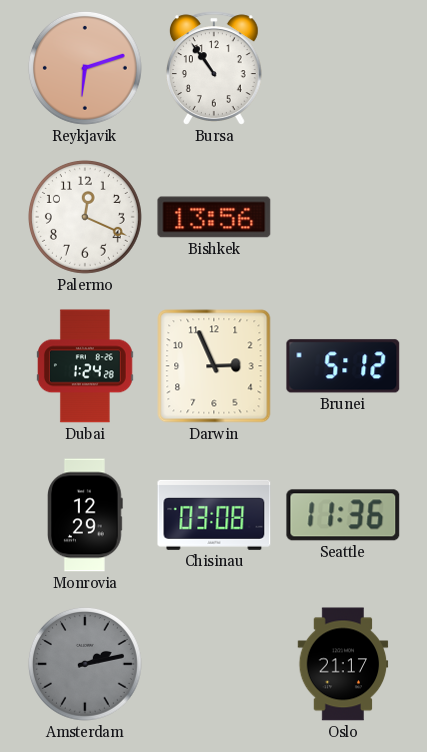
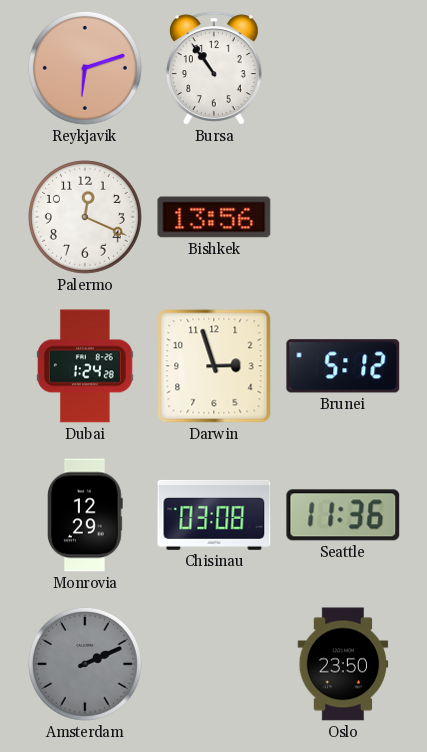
Darwin: 2:56 -> 2:57 (214, 366)
Amsterdam: 2:13 -> 2:11 (85, 664)
Oslo: 21:17 -> 23:50 (343, 664)
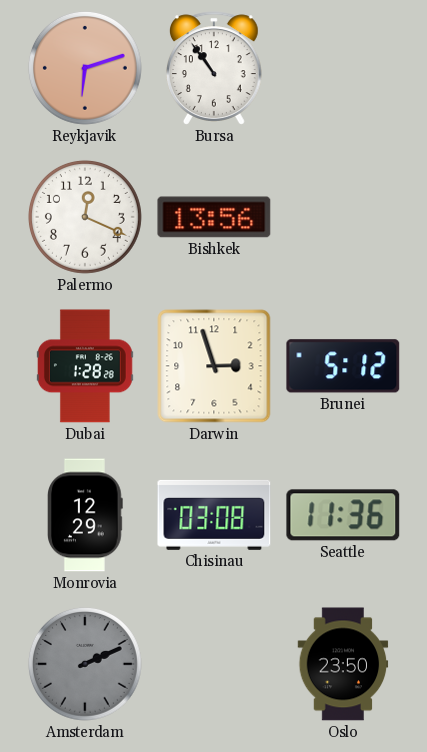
Dubai: 1:24 -> 1:28 (86, 366)
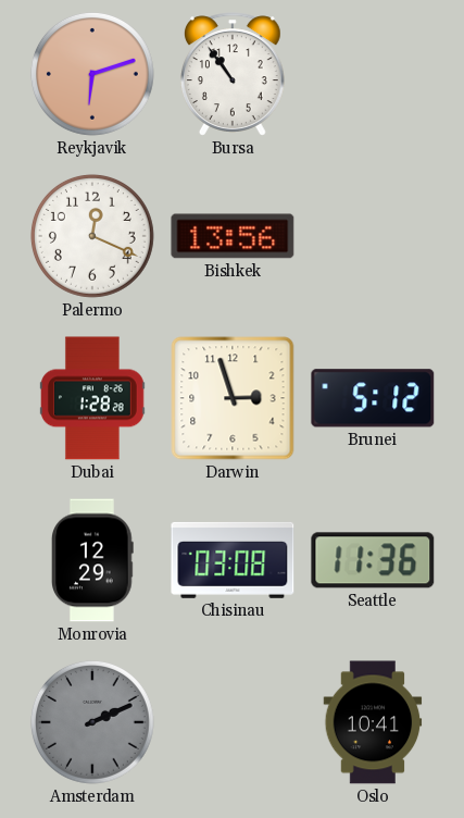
Oslo: 23:50 -> 10:41 (373, 722)
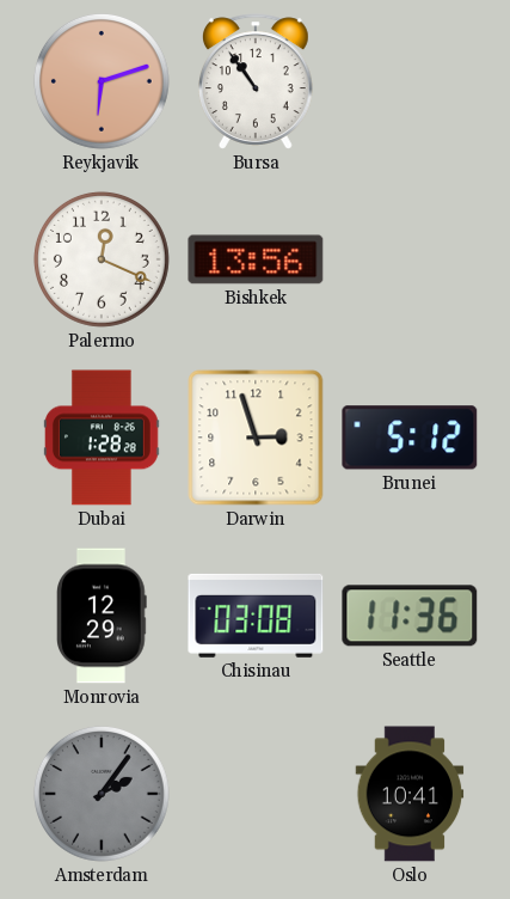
Amsterdam: 2:11 -> 2:06 (102, 794)
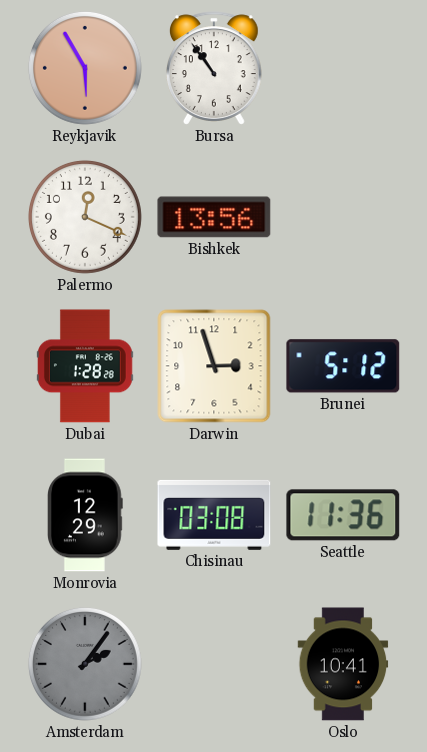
Reykjavik: 6:12 -> 5:55 (85, 68)
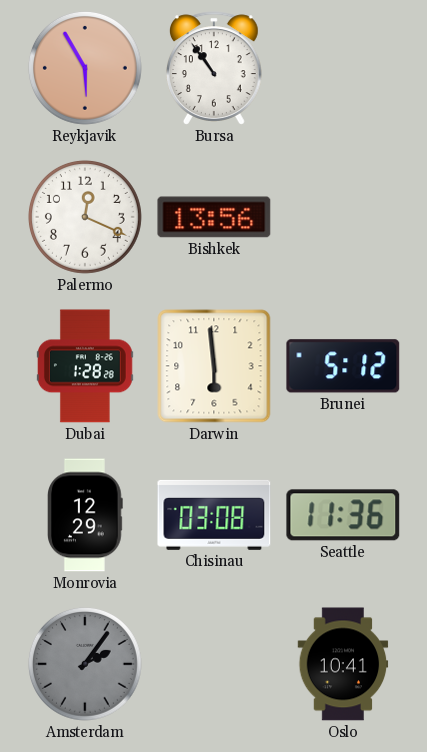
Darwin: 2:57 -> 5:59 (214, 366)
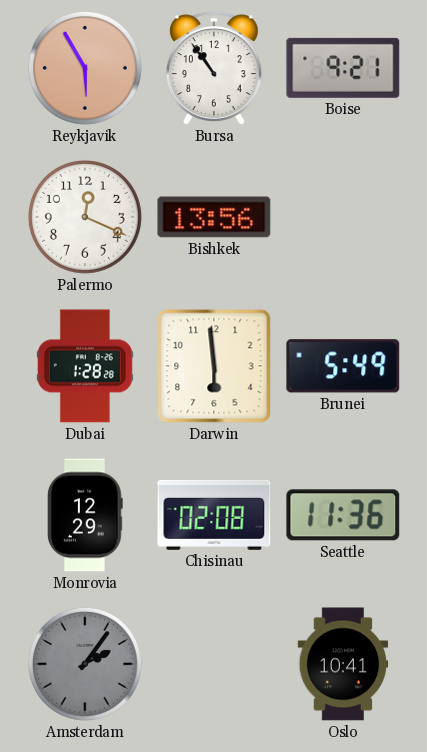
Boise: none -> 9:21 (343, 68)
Brunei: 5:12 -> 5:49 (343, 366)
Chisinau: 03:08 -> 02:08 (214, 515)
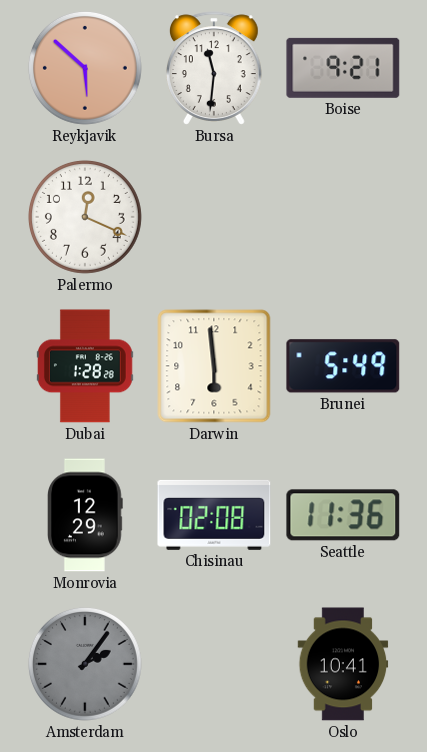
Reykjavik: 5:55 -> 5:52 (85, 68)
Bursa: 10:54 -> 11:31 (214, 68)
Bishkek: 13:56 -> none (214, 217)
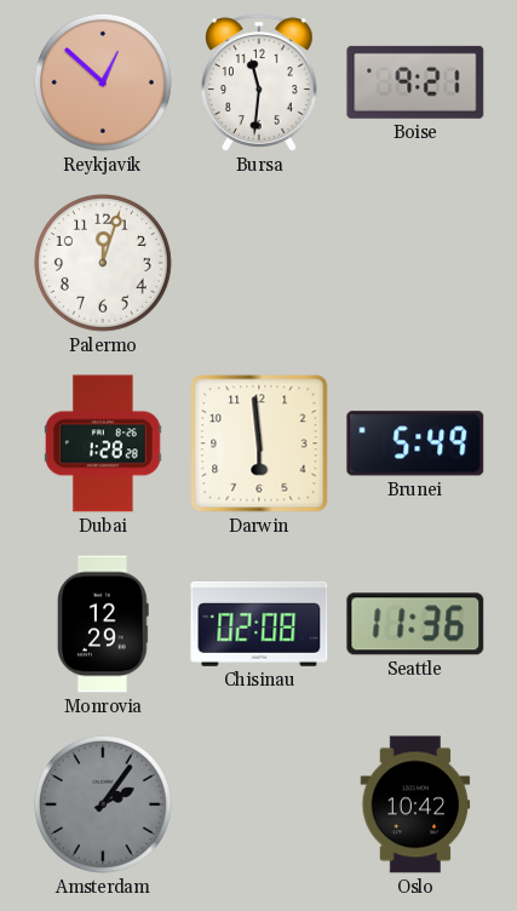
Reykjavik: 5:52 -> 12:52 (103, 82)
Palermo: 12:19 -> 12:03 (103, 263)
Oslo: 10:41 -> 10:42 (415, 804)
